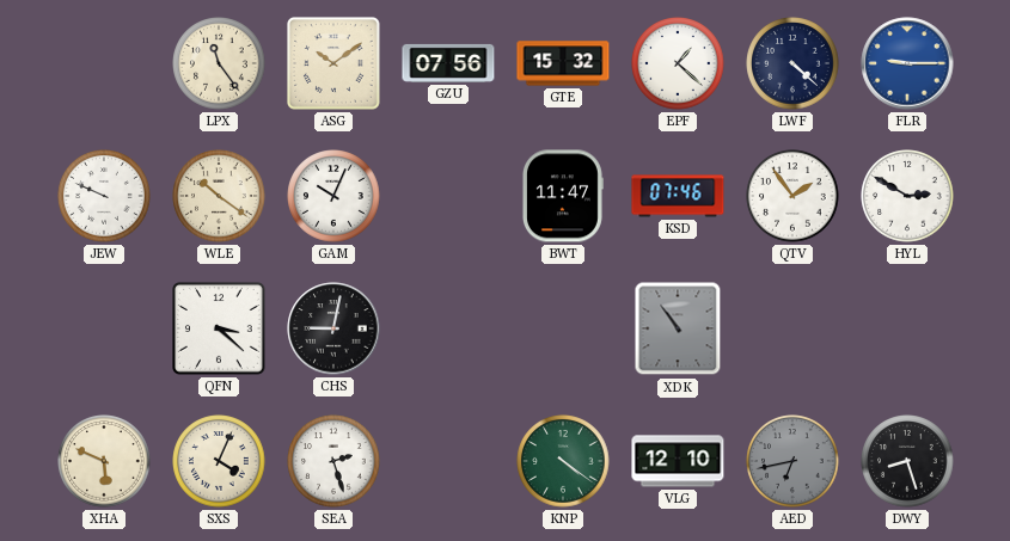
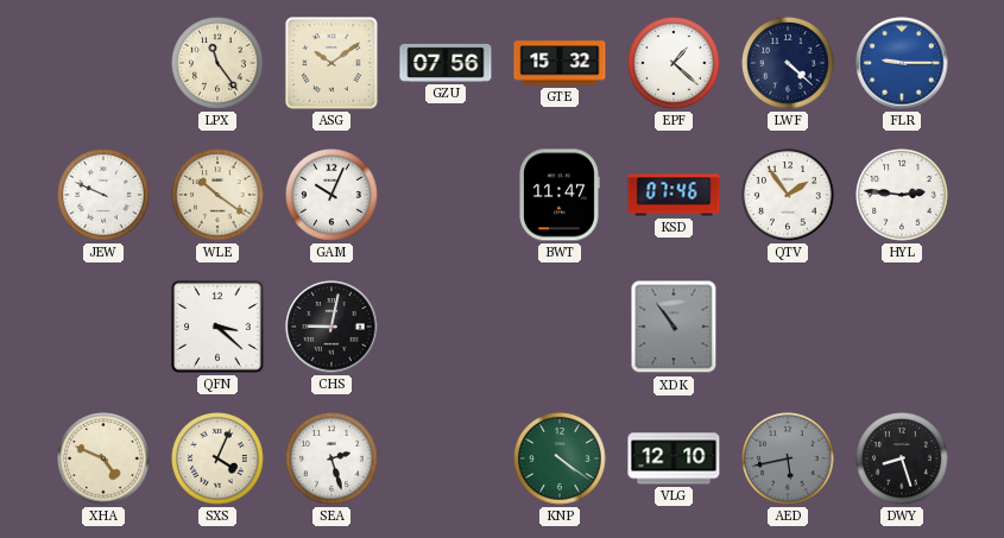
HYL: 2:50 -> 2:46 (902, 195)
XHA: 5:49 -> 4:49 (103, 458)
AED: 6:43 -> 5:43 (788, 458)
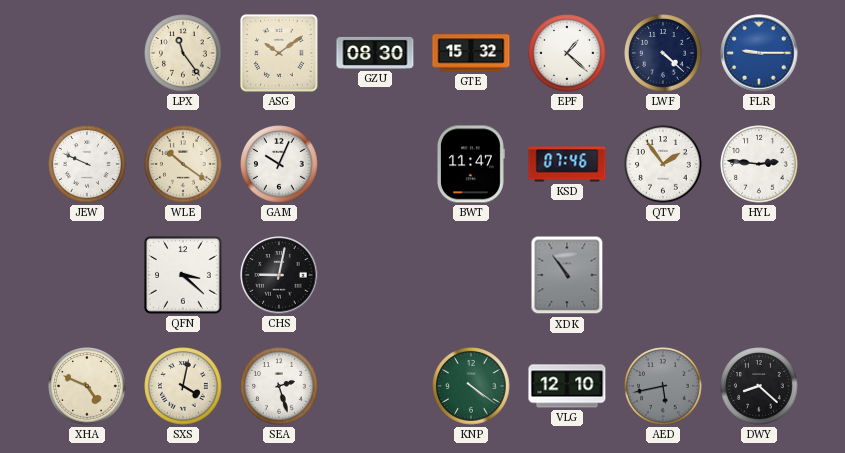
GZU: 07:56 -> 08:30 (375, 53)
SXS: 4:04 -> 4:02 (183, 386)
DWY: 8:27 -> 8:22 (759, 386)
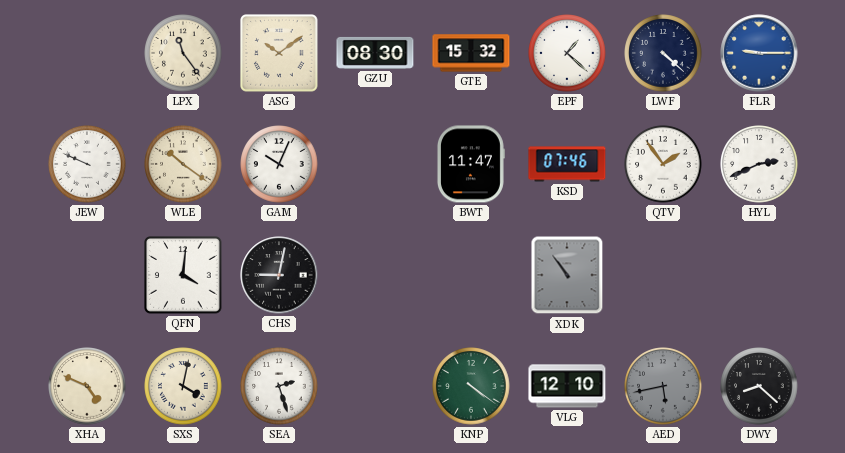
HYL: 2:46 -> 2:41 (759, 164)
QFN: 3:22 -> 4:01 (184, 276)
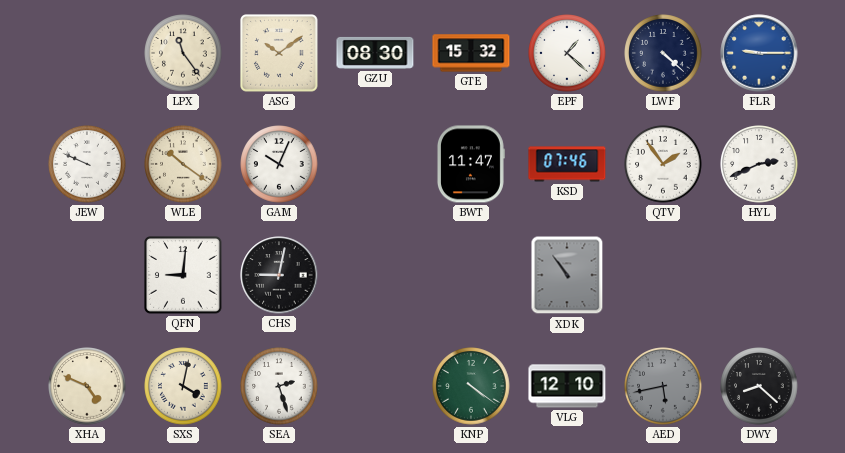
QFN: 4:01 -> 9:01 (184, 276)
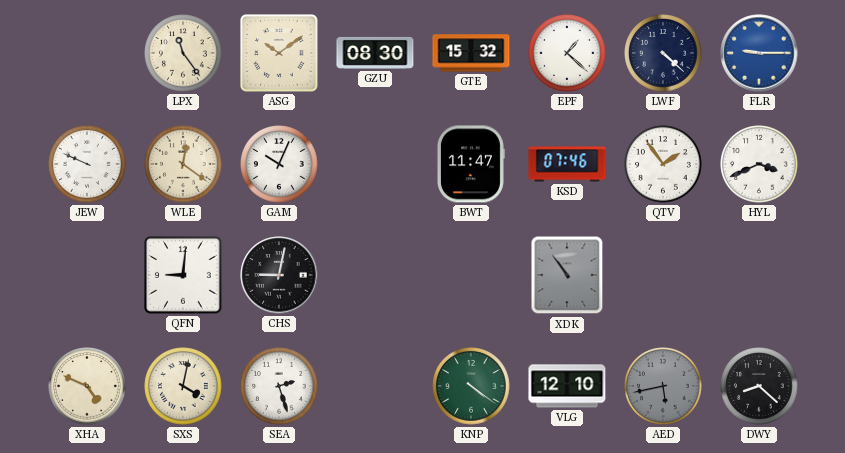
WLE: 10:21 -> 12:21 (183, 164)
HYL: 2:41 -> 3:41 (759, 164)
